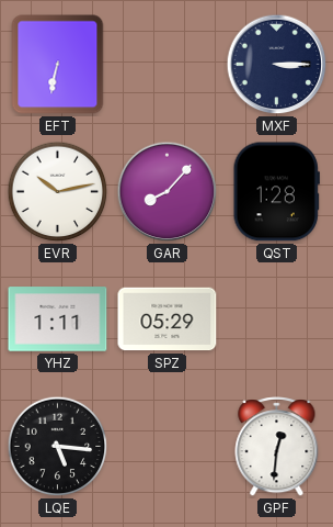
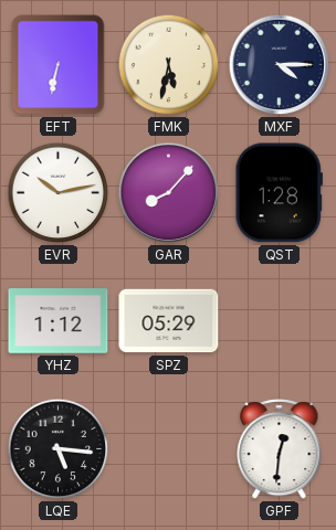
FMK: none -> 5:32 (169, 65)
MXF: 3:15 -> 4:15 (280, 65)
YHZ: 1:11 -> 1:12 (59, 321)
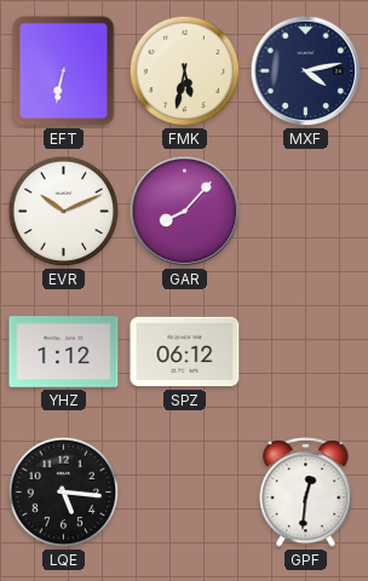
MXF: 4:15 -> 4:13 (306, 71)
EVR: 10:13 -> 10:11 (64, 212)
QST: 1:28 -> none (279, 193)
SPZ: 05:29 -> 06:12 (185, 352)
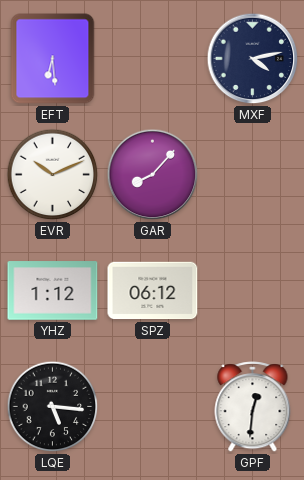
EFT: 6:32 -> 6:29 (53, 59)
FMK: 5:32 -> none (185, 71)
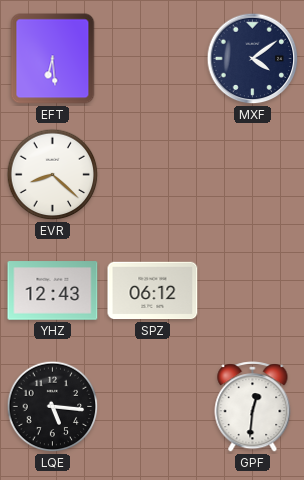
MXF: 4:13 -> 4:09 (253, 59)
EVR: 10:11 -> 8:22 (53, 175)
GAR: 8:07 -> none (153, 175)
YHZ: 1:12 -> 12:43 (53, 291)
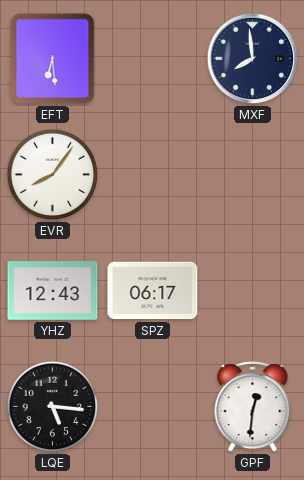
MXF: 4:09 -> 7:59 (253, 59)
EVR: 8:22 -> 8:06 (53, 175)
SPZ: 06:12 -> 06:17 (153, 291)
